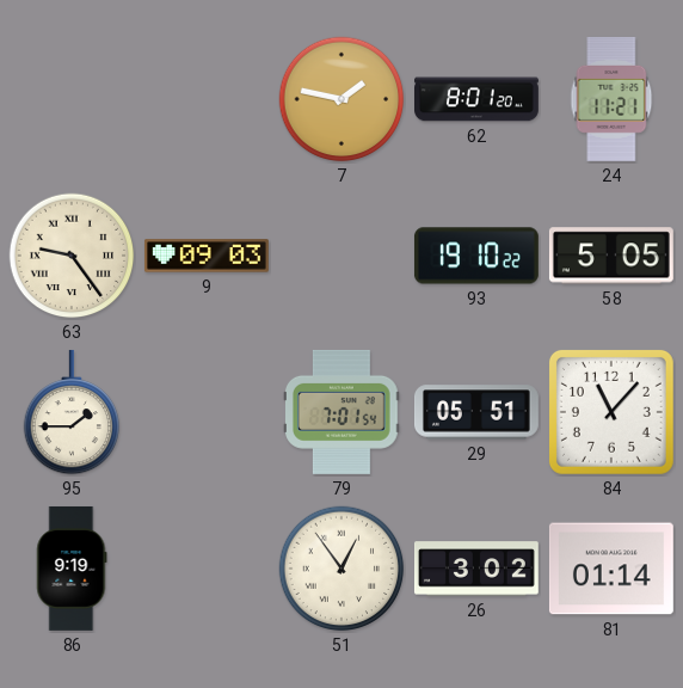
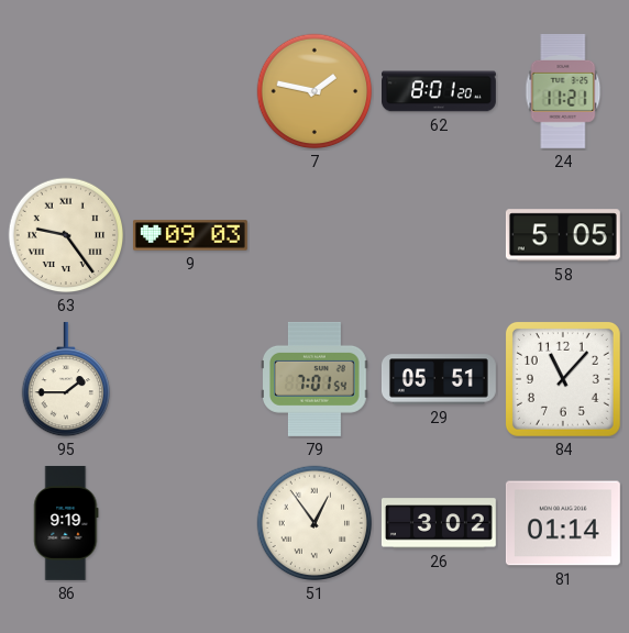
93: 19:10 -> none (476, 256)
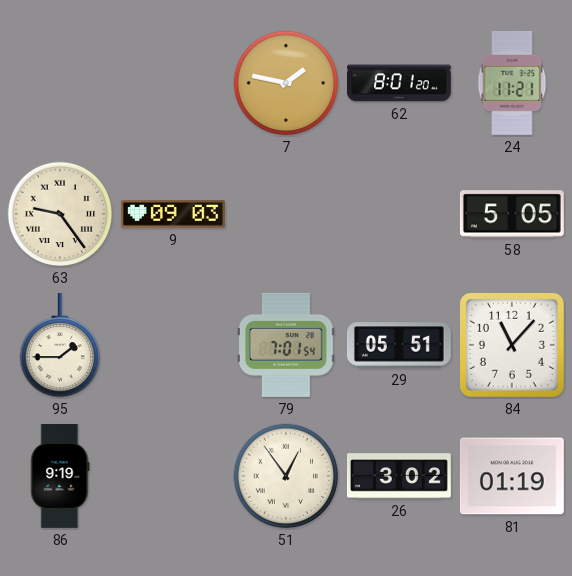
81: 01:14 -> 01:19 (512, 476)
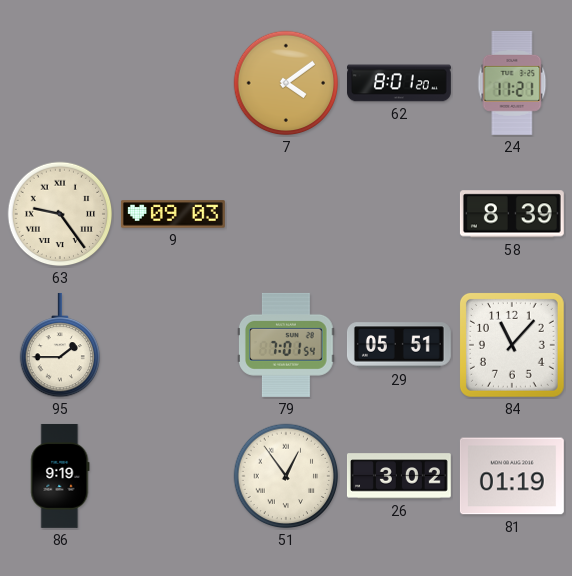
7: 1:47 -> 4:09 (286, 83)
58: 5:05 -> 8:39 (512, 214)
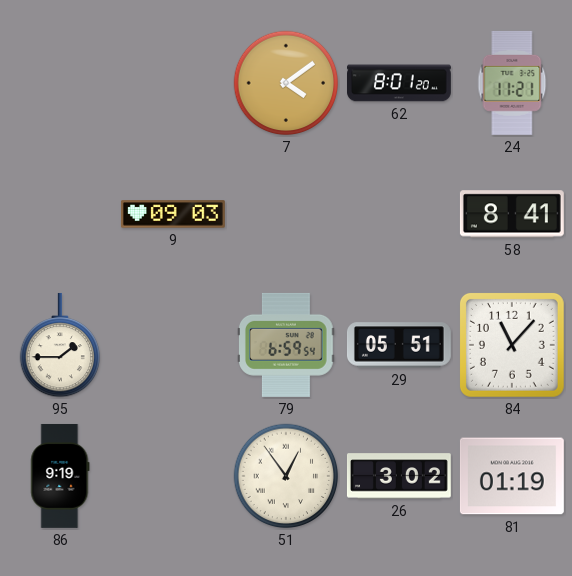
63: 9:24 -> none (60, 214)
58: 8:39 -> 8:41 (512, 214)
79: 7:01 -> 6:59 (287, 345)
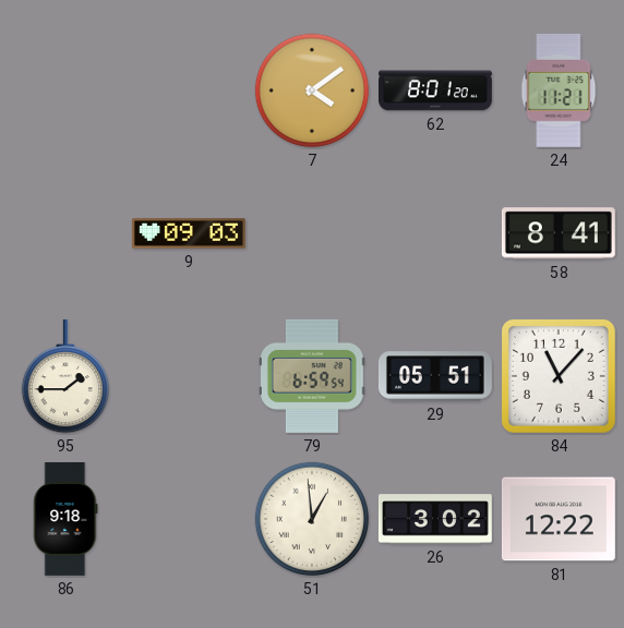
86: 9:19 -> 9:18 (65, 519)
51: 12:54 -> 12:59 (312, 519)
81: 01:19 -> 12:22 (559, 519)
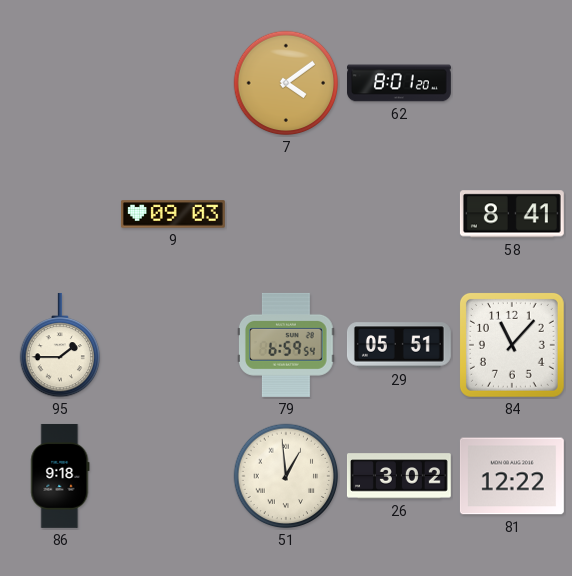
24: 11:21 -> none (559, 90)
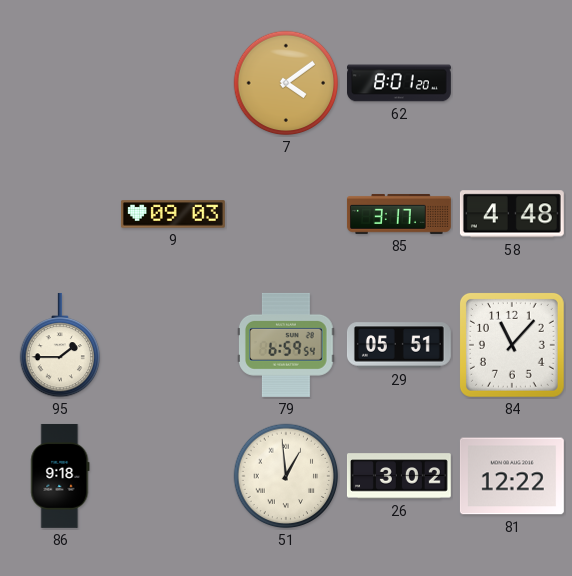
85: none -> 3:17 (399, 214)
58: 8:41 -> 4:48 (512, 214)
